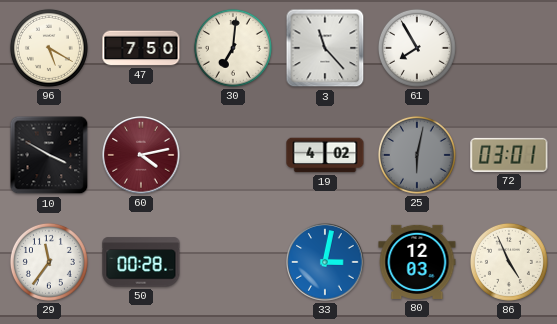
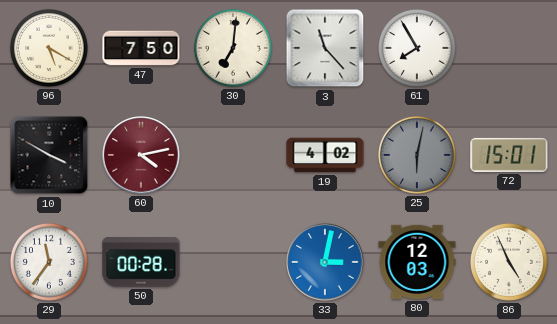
72: 03:01 -> 15:01 (509, 155)
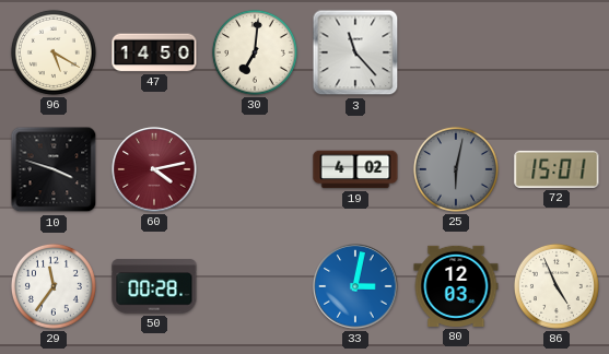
47: 7:50 -> 14:50 (154, 52)
61: 7:55 -> none (417, 48)
10: 3:50 -> 3:48 (54, 169)
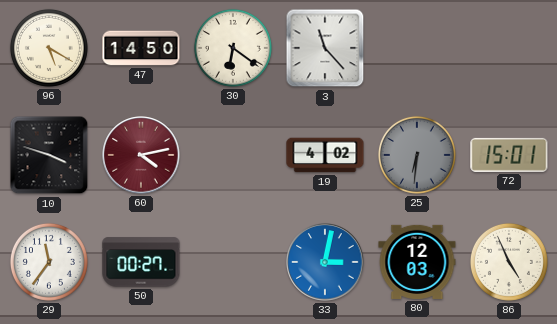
30: 7:01 -> 6:21 (233, 48)
25: 6:02 -> 6:31 (417, 155)
50: 00:28 -> 00:27 (141, 262)
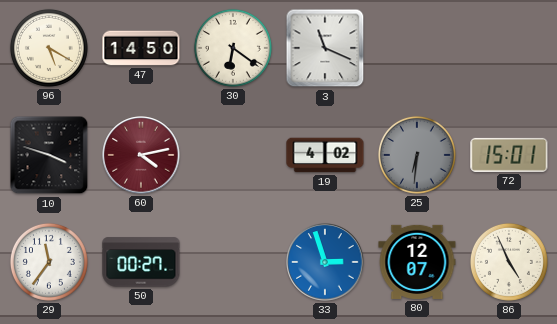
3: 11:23 -> 11:19 (325, 48)
33: 3:02 -> 2:57 (325, 262)
80: 12:03 -> 12:07 (417, 262)
